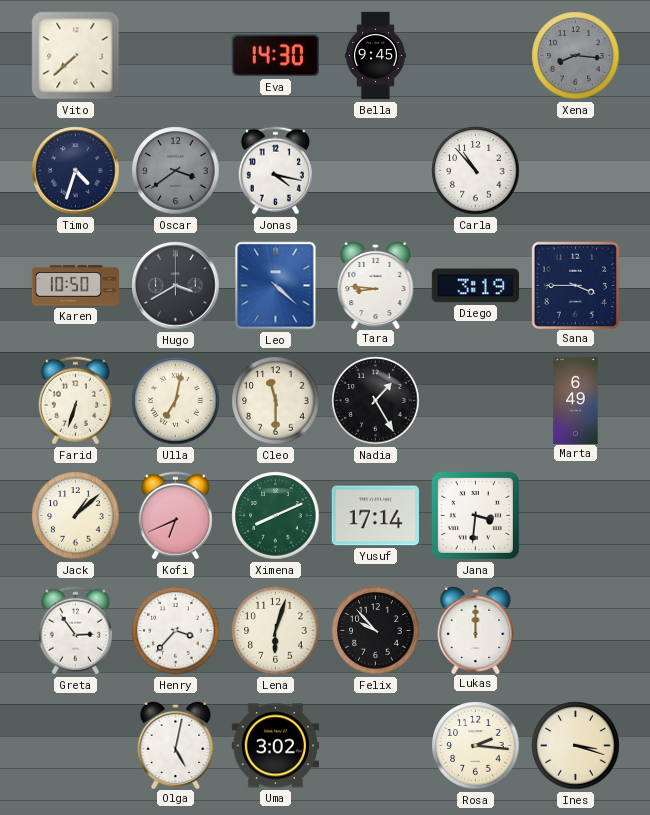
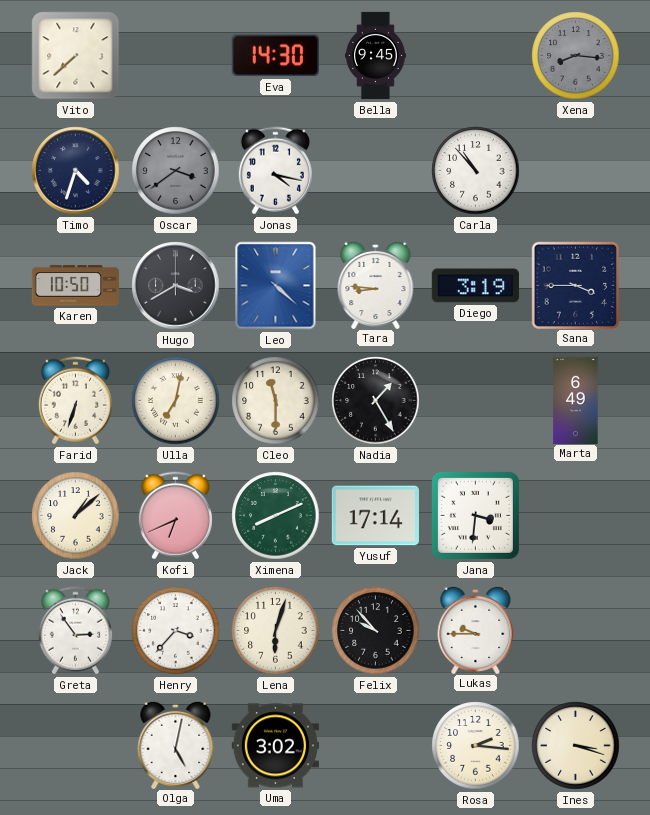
Lukas: 12:00 -> 9:45 (476, 629)
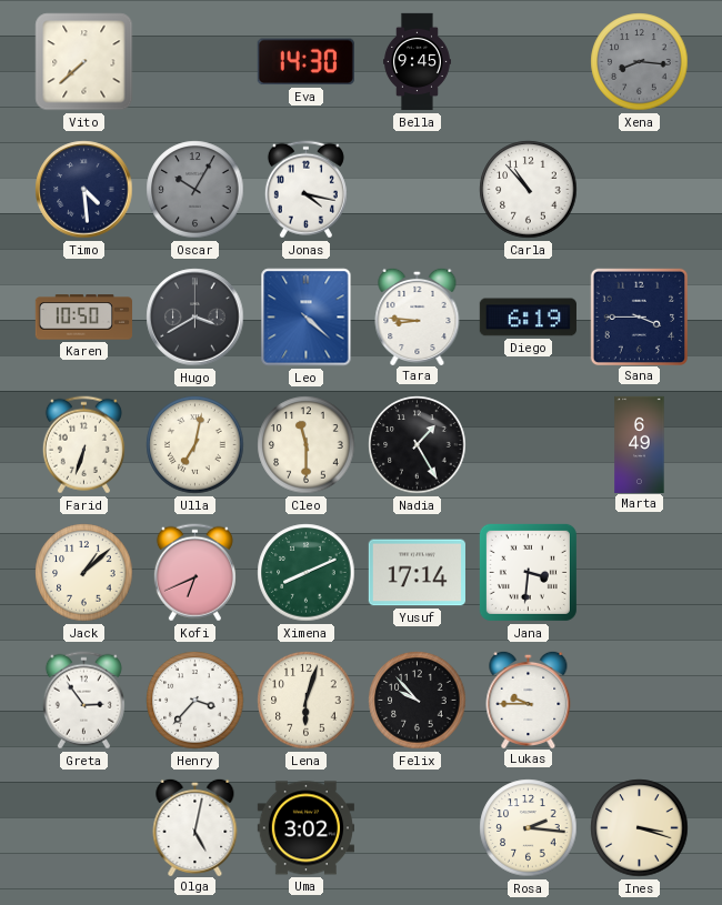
Timo: 4:33 -> 4:29 (84, 190)
Oscar: 3:39 -> 10:05 (195, 190)
Diego: 3:19 -> 6:19 (528, 318)
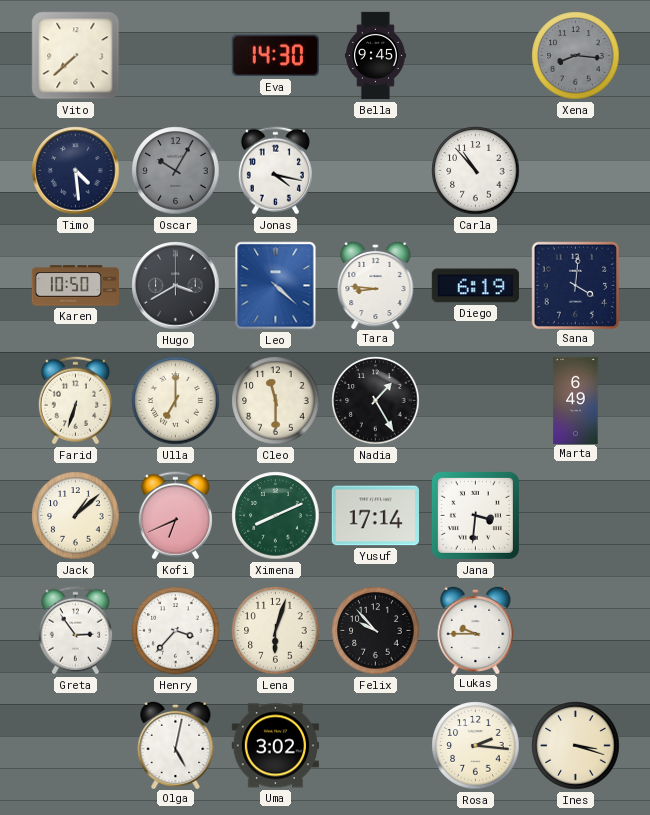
Sana: 3:45 -> 4:01 (575, 285)
Ulla: 7:02 -> 7:00 (176, 401)
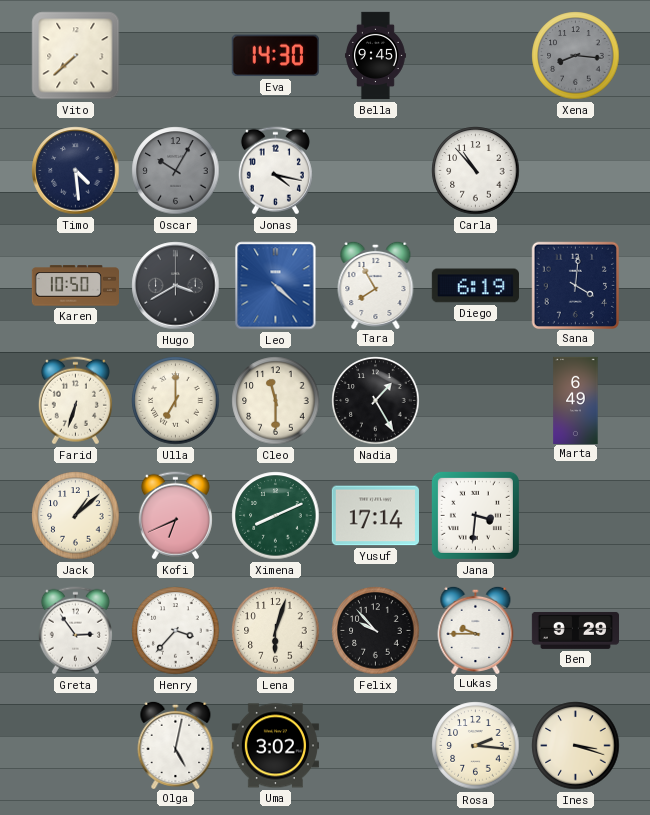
Tara: 8:46 -> 7:55 (376, 284)
Ben: none -> 9:29 (575, 630)
